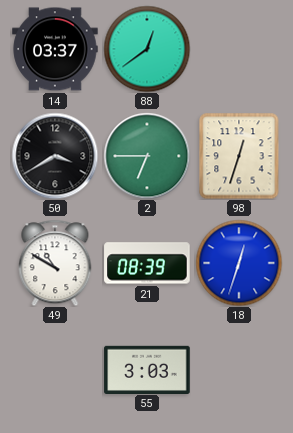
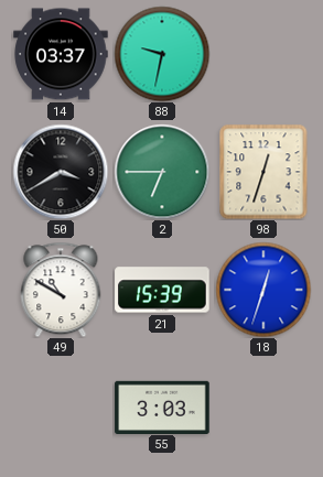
88: 12:39 -> 9:32 (162, 54)
21: 08:39 -> 15:39 (162, 290)
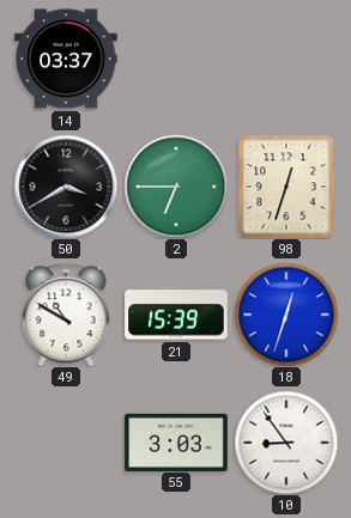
88: 9:32 -> none (162, 54)
10: none -> 8:54 (286, 443)
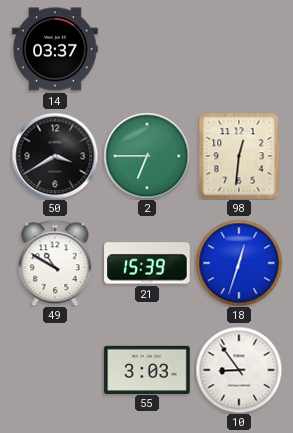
98: 12:33 -> 12:31 (239, 156)
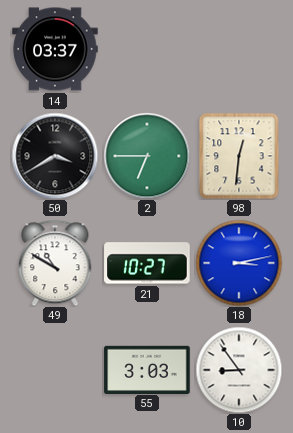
21: 15:39 -> 10:27 (147, 263)
18: 12:33 -> 3:13 (239, 263)
